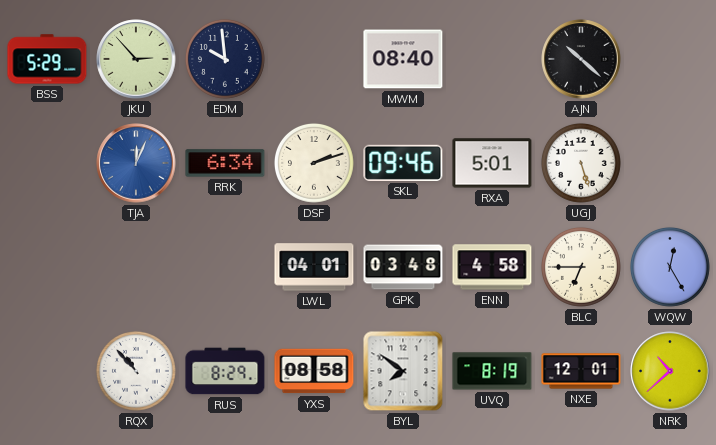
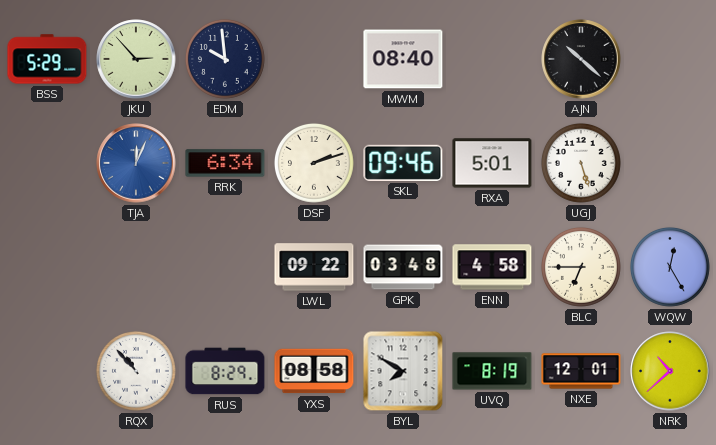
LWL: 04:01 -> 09:22 (314, 267)
BYL: 7:51 -> 7:50 (403, 371)
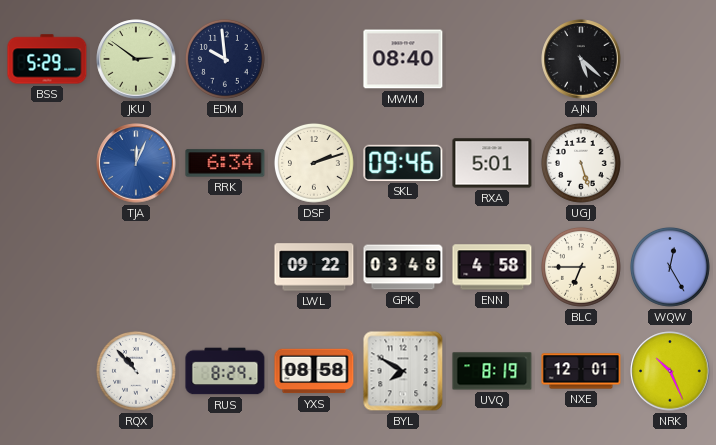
JKU: 2:53 -> 2:51 (136, 59)
AJN: 10:22 -> 5:22 (581, 59)
NRK: 10:38 -> 10:26 (670, 371)
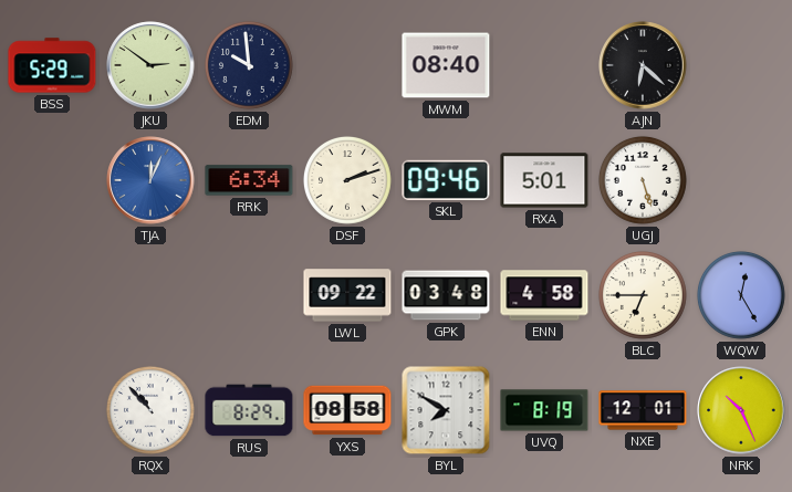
AJN: 5:22 -> 6:22 (643, 65)
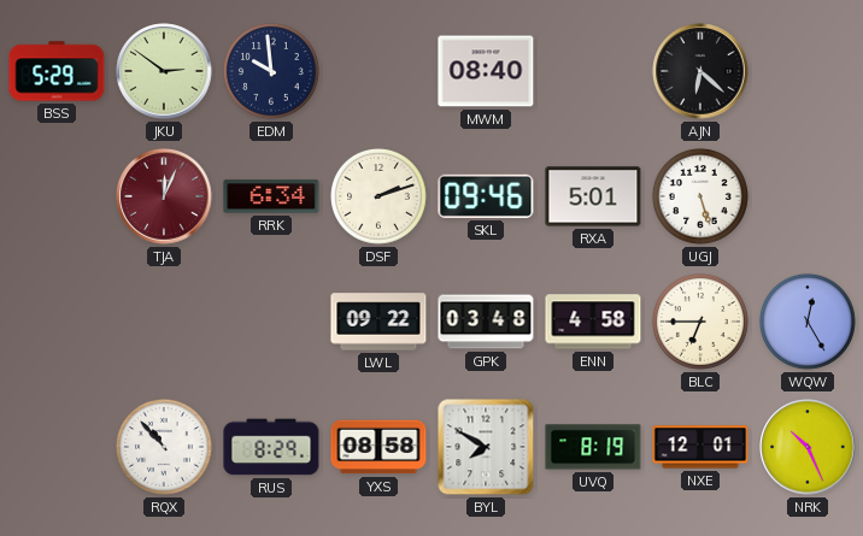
TJA dial: blue -> burgundy (164, 196)
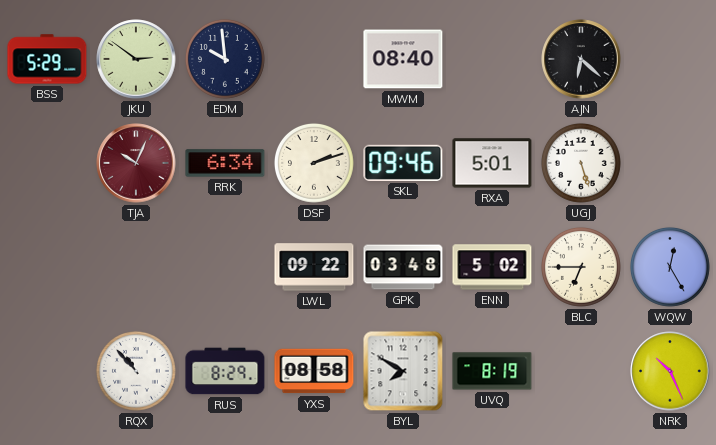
TJA: 12:04 -> 10:04 (136, 163)
ENN: 4:58 -> 5:02 (492, 267)
NXE: 12:01 -> none (700, 447)
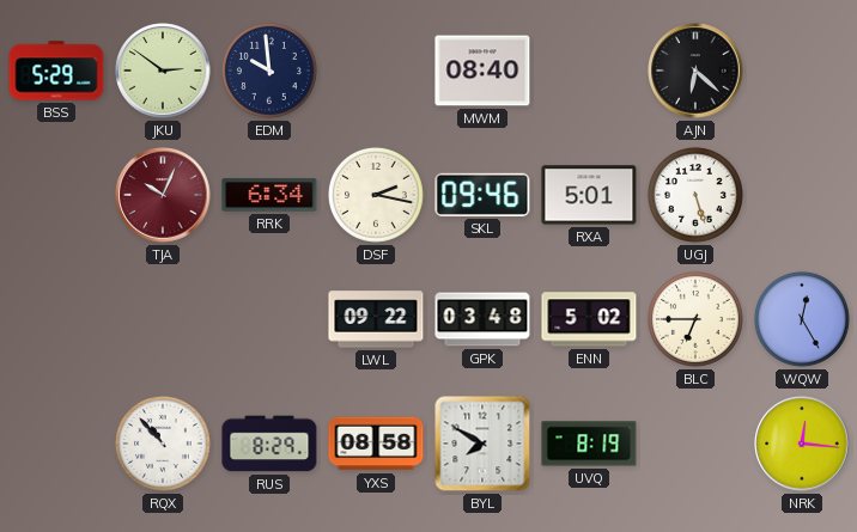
DSF: 2:12 -> 2:17 (376, 195)
NRK: 10:26 -> 12:16 (802, 444)
